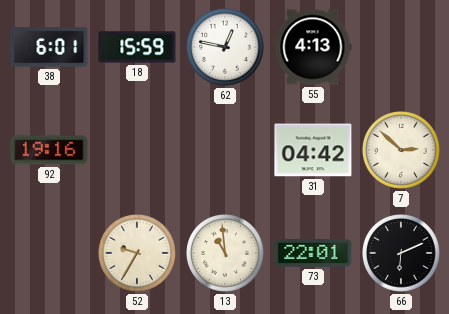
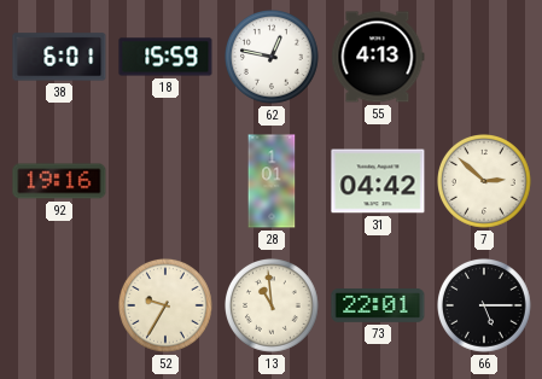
28: none -> 1:01 (272, 181)
66: 6:11 -> 5:15 (485, 307)
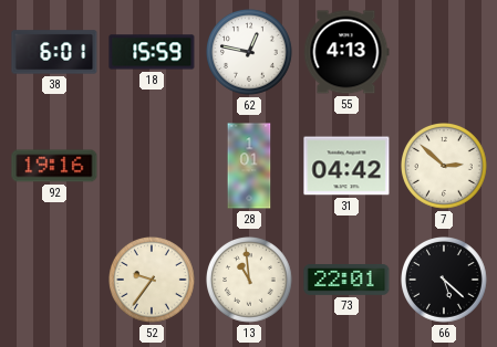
52: 9:35 -> 9:36 (153, 281)
66: 5:15 -> 5:22 (445, 281)
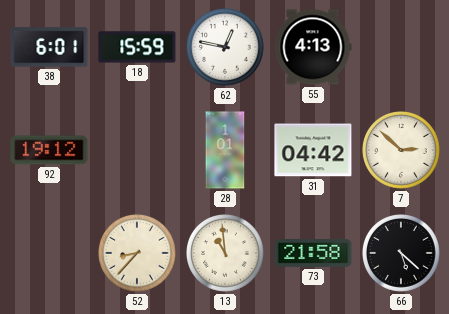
92: 19:16 -> 19:12 (49, 150)
52: 9:36 -> 8:37 (138, 254)
73: 22:01 -> 21:58 (313, 254)
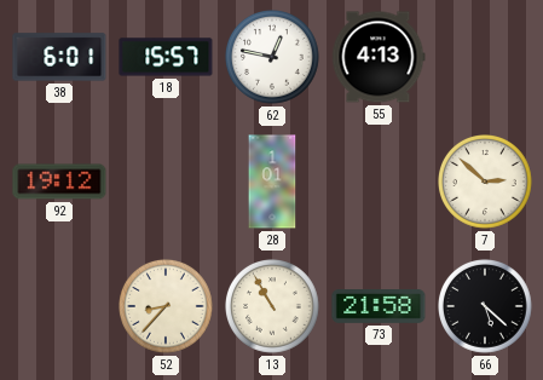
18: 15:59 -> 15:57 (166, 57)
31: 04:42 -> none (313, 150)
13: 10:59 -> 10:55 (273, 307)
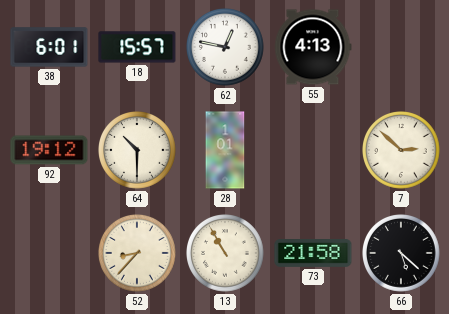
64: none -> 10:30 (138, 151)
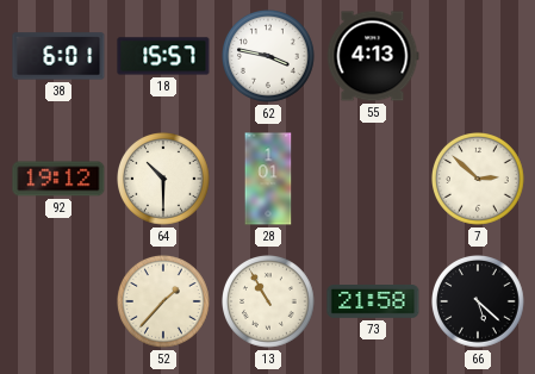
62: 12:47 -> 3:47 (269, 57)
52: 8:37 -> 1:37 (164, 303)
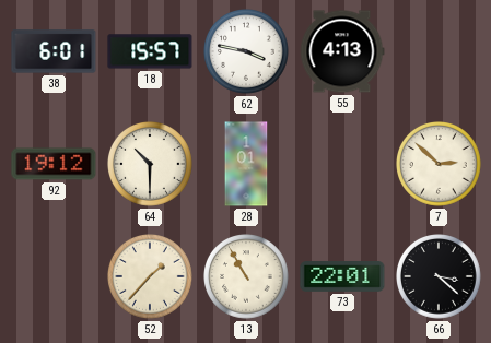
73: 21:58 -> 22:01 (342, 277)
66: 5:22 -> 3:22 (440, 277)
